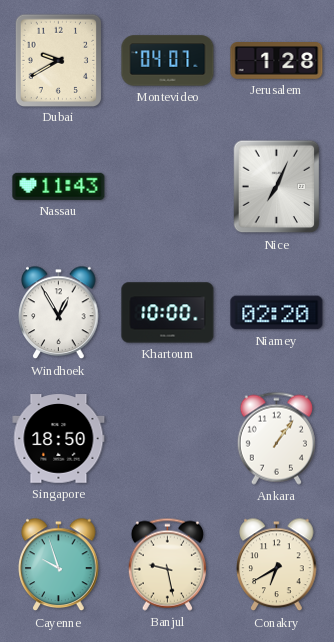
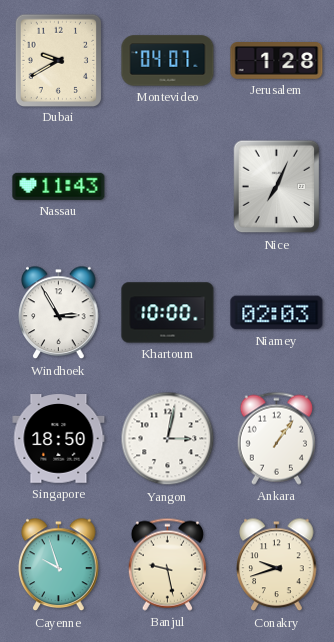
Windhoek: 12:55 -> 2:55 (59, 313)
Niamey: 02:20 -> 02:03 (277, 313)
Yangon: none -> 3:02 (168, 439)
Conakry: 6:40 -> 9:42 (277, 565)
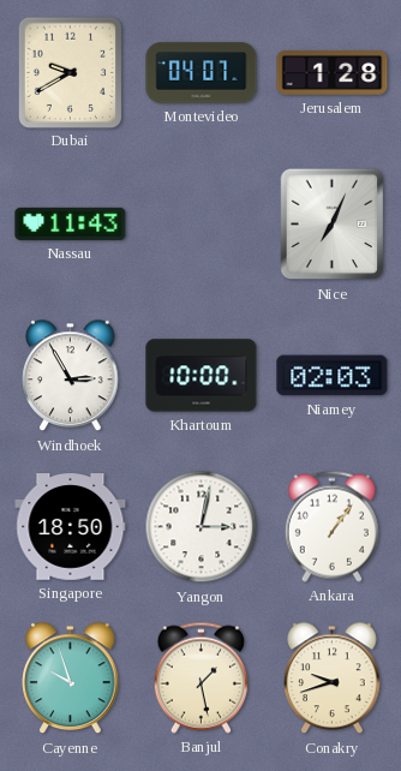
Banjul: 9:28 -> 1:28 (200, 677)
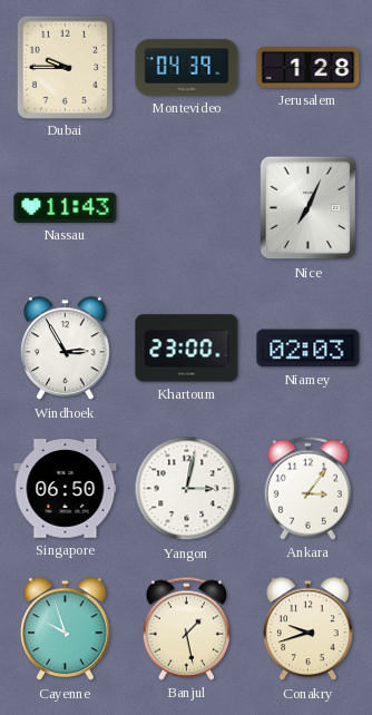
Dubai: 9:40 -> 9:45 (65, 67)
Montevideo: 04:07 -> 04:39 (187, 68)
Khartoum: 10:00 -> 23:00 (187, 349)
Singapore: 18:50 -> 06:50 (66, 489)
Ankara: 1:06 -> 3:06 (307, 488)
